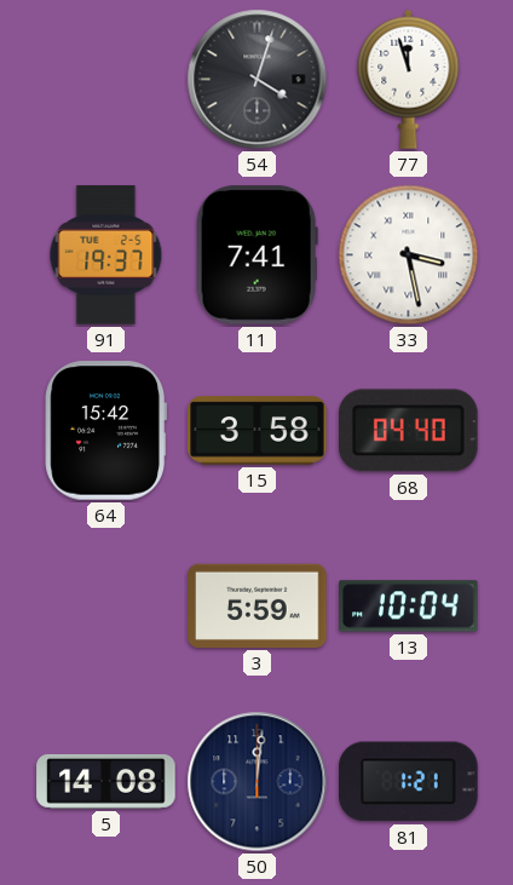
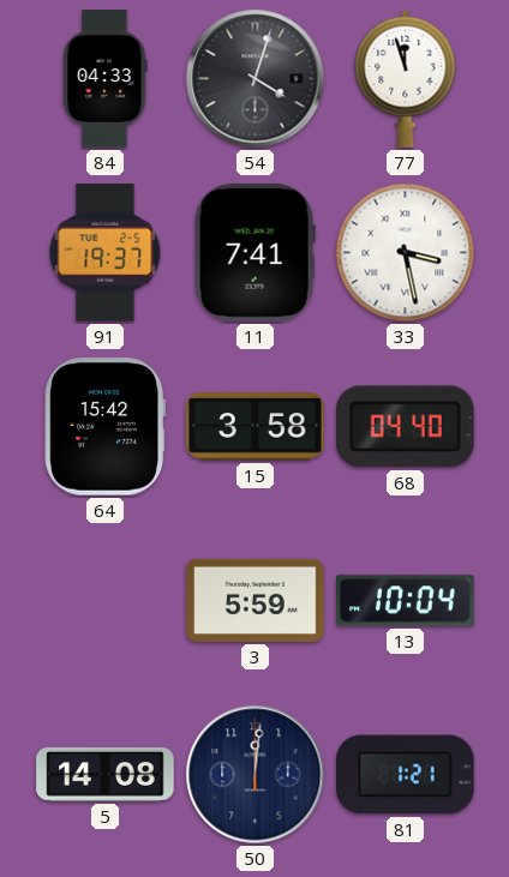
84: none -> 04:33 (106, 79)
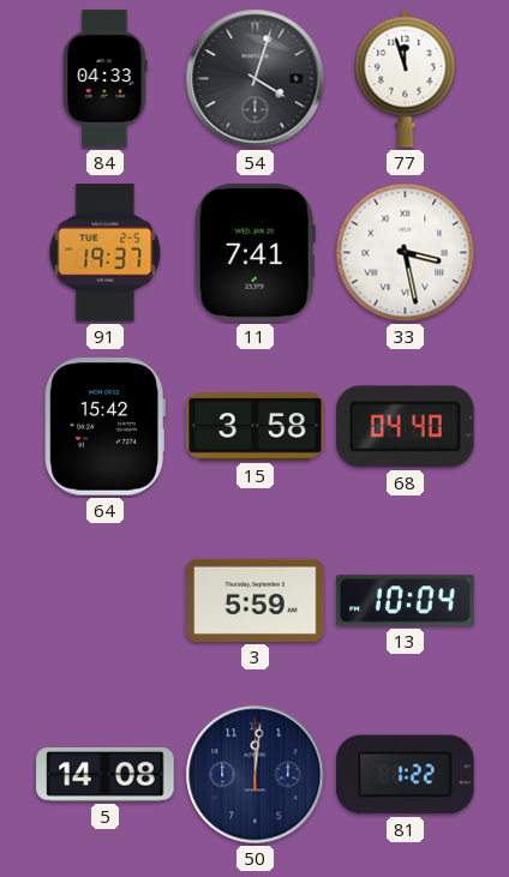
81: 1:21 -> 1:22 (406, 775)
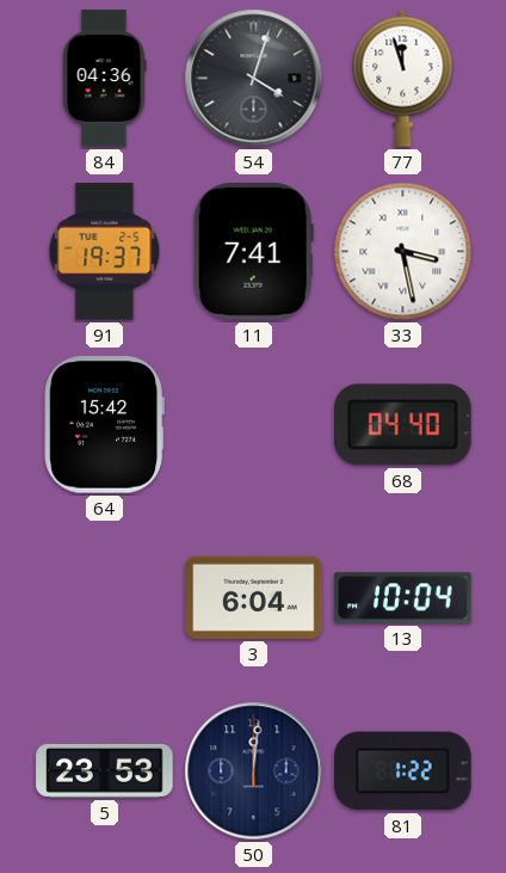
84: 04:33 -> 04:36 (105, 79)
15: 3:58 -> none (256, 427)
3: 5:59 -> 6:04 (254, 597)
5: 14:08 -> 23:53 (105, 770)
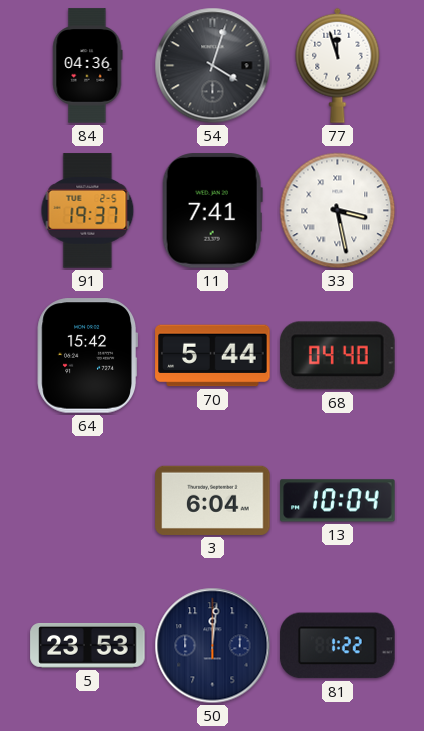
70: none -> 5:44 (213, 356)
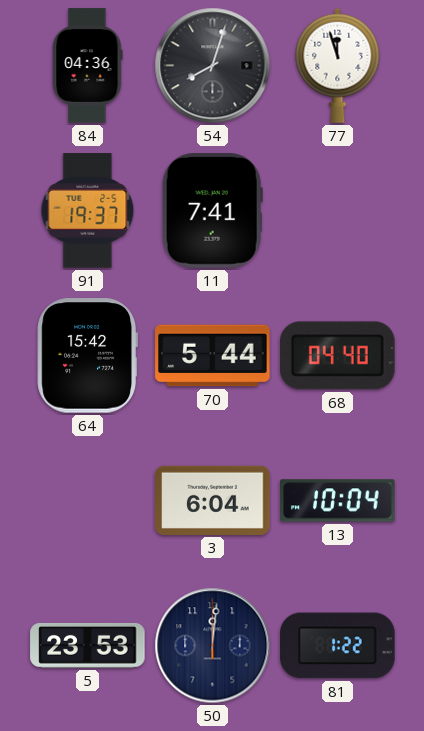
54: 4:03 -> 8:03 (213, 66)
33: 3:28 -> none (338, 211)
